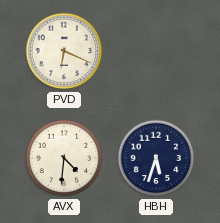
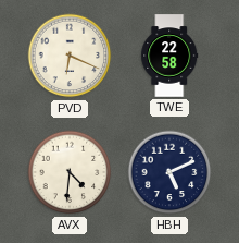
TWE: none -> 22:58 (169, 56)
HBH: 5:33 -> 5:11 (169, 172)
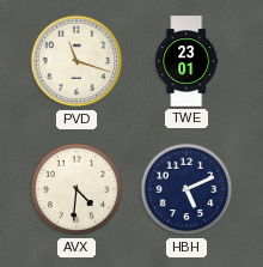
PVD: 6:19 -> 11:18 (77, 61)
TWE: 22:58 -> 23:01 (186, 61)
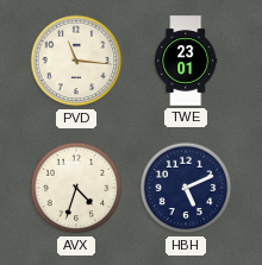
PVD: 11:18 -> 11:16 (76, 61)
AVX: 4:31 -> 4:33 (76, 188)
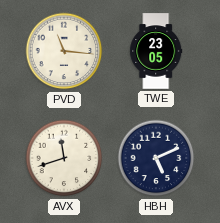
TWE: 23:01 -> 23:05 (156, 51)
AVX: 4:33 -> 11:42 (64, 158)
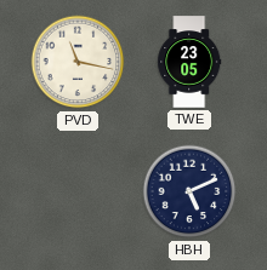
PVD: 11:16 -> 11:17 (78, 62)
AVX: 11:42 -> none (64, 158)
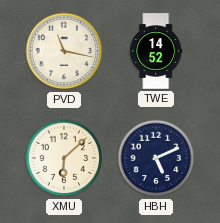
TWE: 23:05 -> 14:52 (156, 51)
XMU: none -> 6:08 (64, 158)
